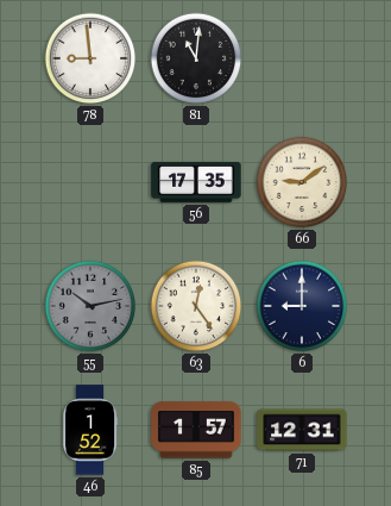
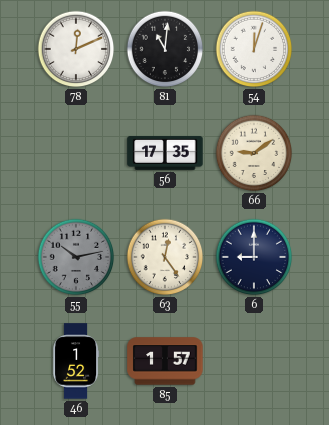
78: 8:59 -> 12:11 (76, 49)
54: none -> 12:03 (254, 49)
71: 12:31 -> none (302, 430)
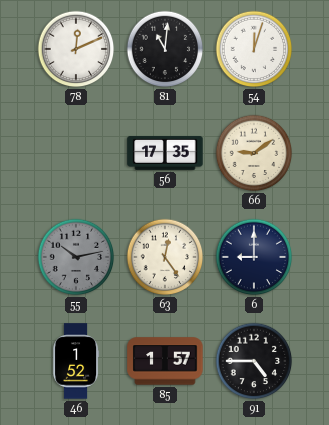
91: none -> 4:45 (254, 361)
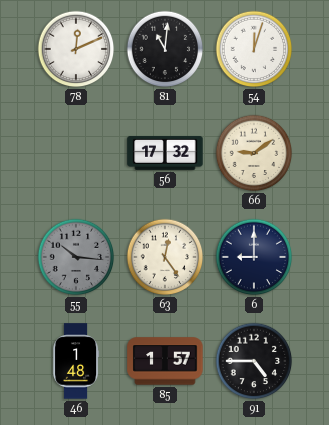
56: 17:35 -> 17:32 (165, 153)
55: 10:13 -> 10:16 (76, 257)
46: 1:52 -> 1:48 (76, 361)
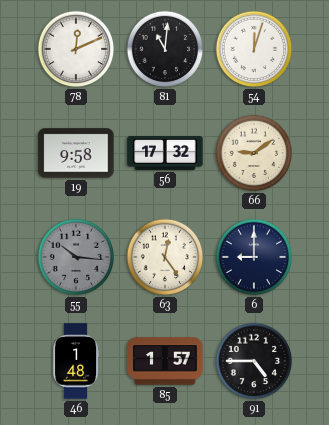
19: none -> 9:58 (76, 153)
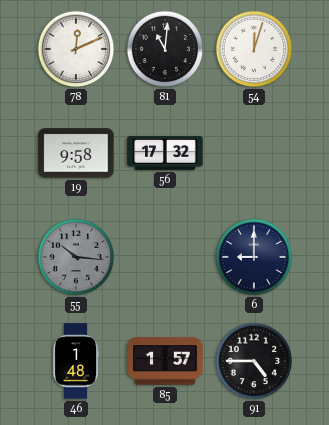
66: 9:09 -> none (254, 153)
63: 12:24 -> none (165, 257)
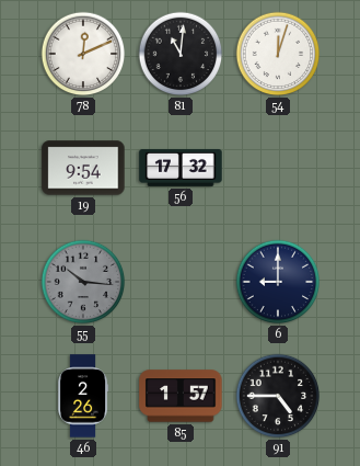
19: 9:58 -> 9:54 (83, 168)
46: 1:48 -> 2:26 (83, 396)
